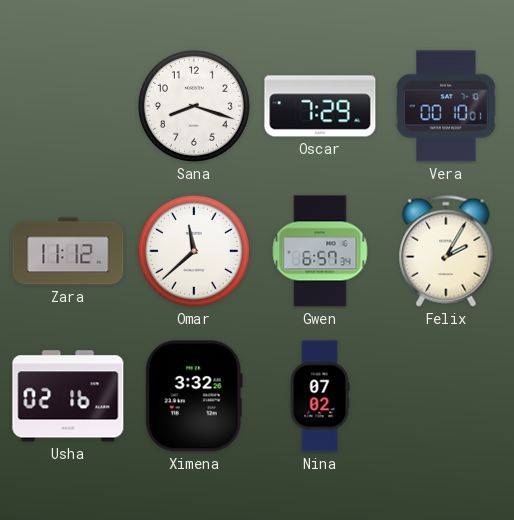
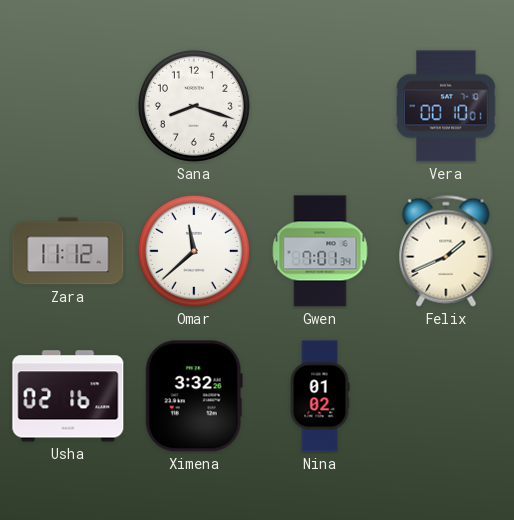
Oscar: 7:29 -> none (320, 106)
Gwen: 6:57 -> 7:01 (320, 251)
Felix: 2:05 -> 1:41 (446, 251)
Nina: 07:02 -> 01:02 (320, 396)
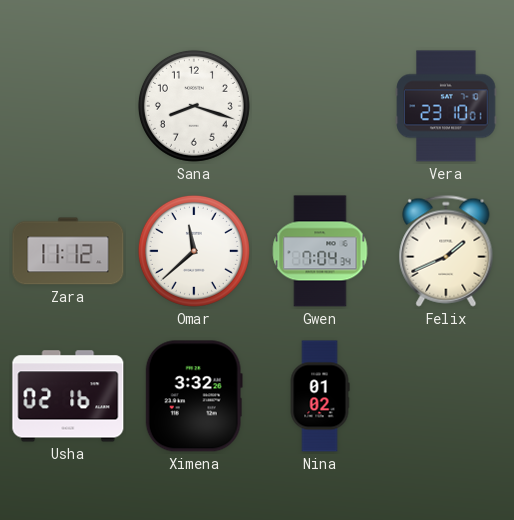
Vera: 00:10 -> 23:10 (446, 106)
Gwen: 7:01 -> 7:04 (320, 251)
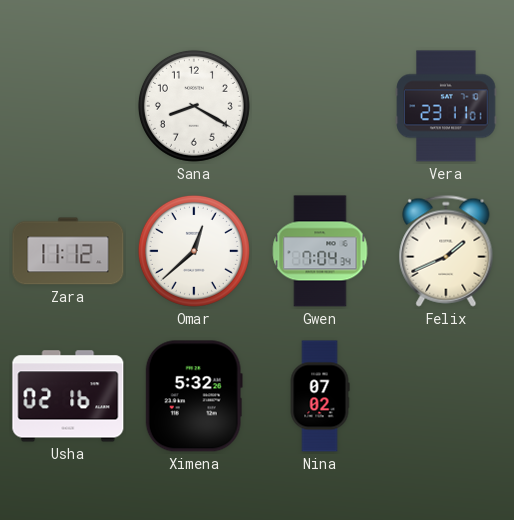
Sana: 8:18 -> 8:20 (194, 106)
Vera: 23:10 -> 23:11 (446, 106)
Omar: 11:38 -> 12:38 (194, 251)
Ximena: 3:32 -> 5:32 (194, 396)
Nina: 01:02 -> 07:02 (320, 396)
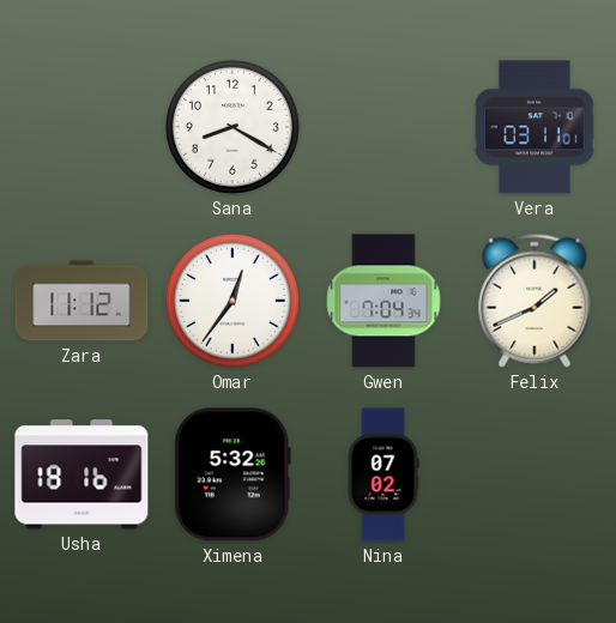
Vera: 23:11 -> 03:11 (535, 127)
Omar: 12:38 -> 12:36 (232, 301)
Usha: 02:16 -> 18:16 (81, 474)
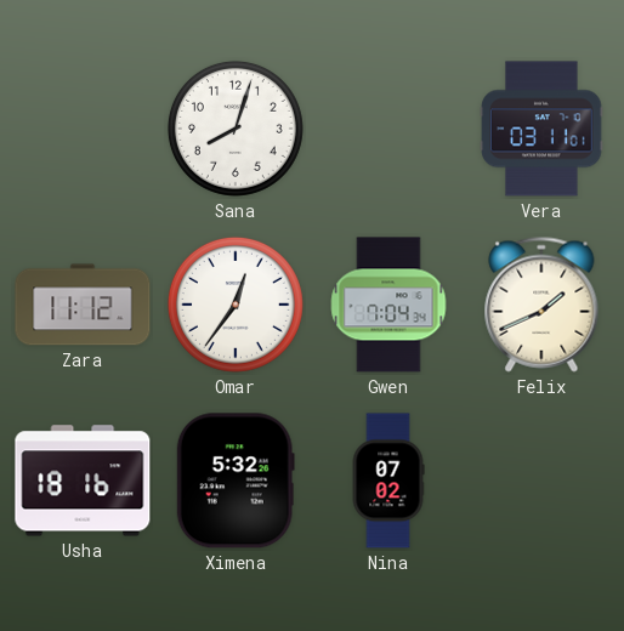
Sana: 8:20 -> 8:03 (236, 129)
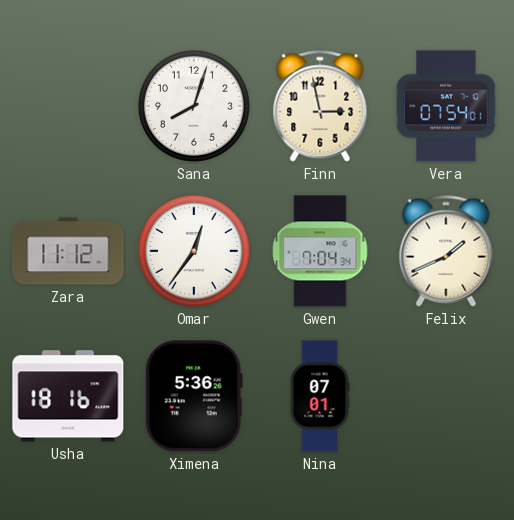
Finn: none -> 2:58 (320, 106)
Vera: 03:11 -> 07:54 (446, 106)
Ximena: 5:32 -> 5:36 (194, 396)
Nina: 07:02 -> 07:01 (320, 396)
